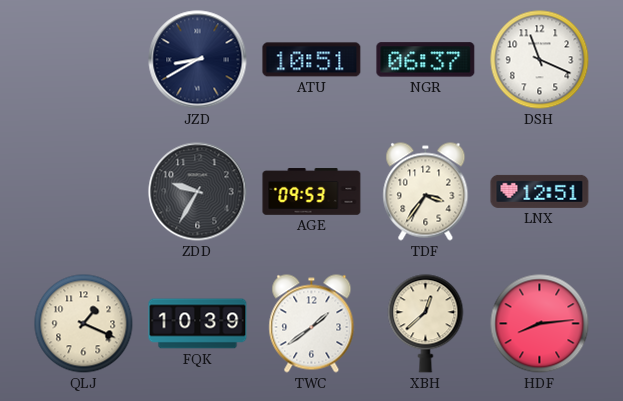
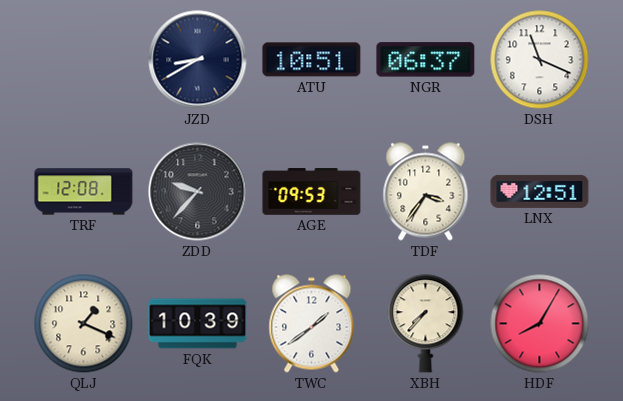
TRF: none -> 12:08 (84, 192)
ZDD: 9:35 -> 9:37 (198, 192)
XBH: 12:38 -> 7:37 (426, 324)
HDF: 8:14 -> 8:05 (540, 324)
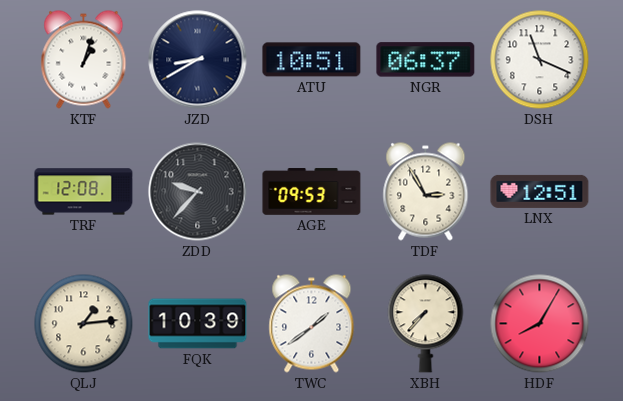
KTF: none -> 1:03 (84, 60)
TDF: 3:36 -> 2:55 (426, 192)
QLJ: 1:19 -> 1:14 (84, 324)
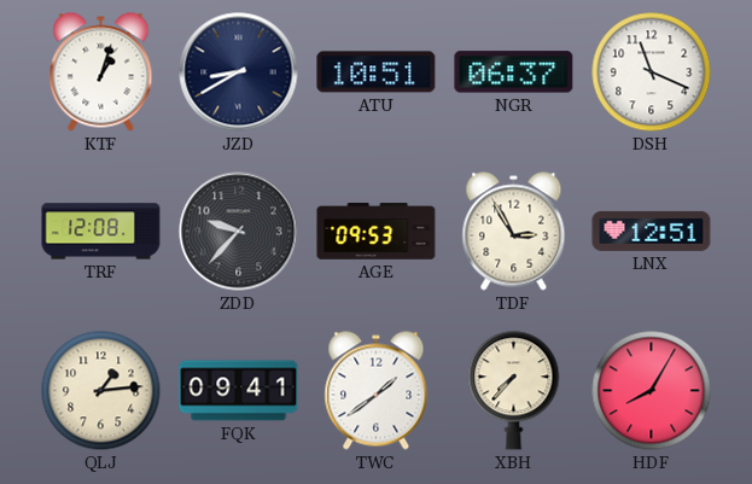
FQK: 10:39 -> 09:41 (239, 391)
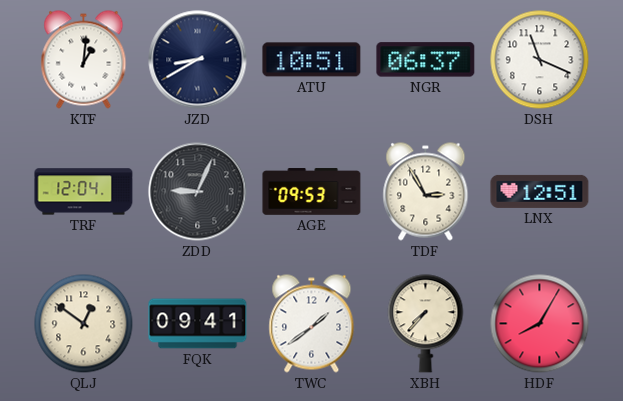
KTF: 1:03 -> 1:01 (84, 60)
TRF: 12:08 -> 12:04 (84, 192)
ZDD: 9:37 -> 9:04 (198, 192)
QLJ: 1:14 -> 12:51 (84, 324)
